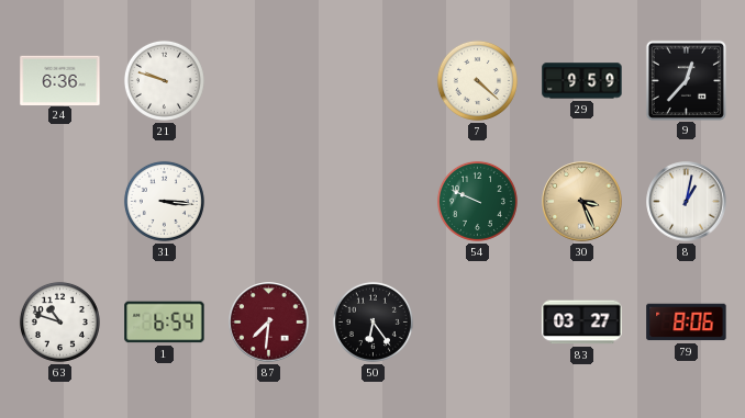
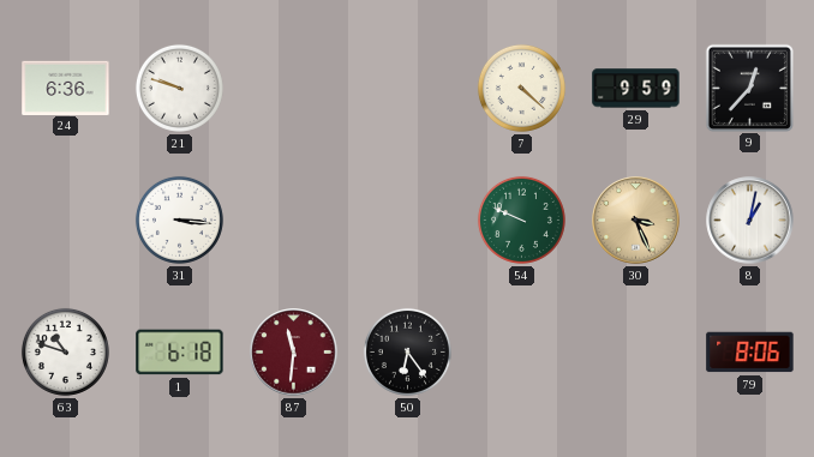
1: 6:54 -> 6:18 (180, 353)
87: 7:31 -> 11:31 (294, 353)
83: 03:27 -> none (582, 323)
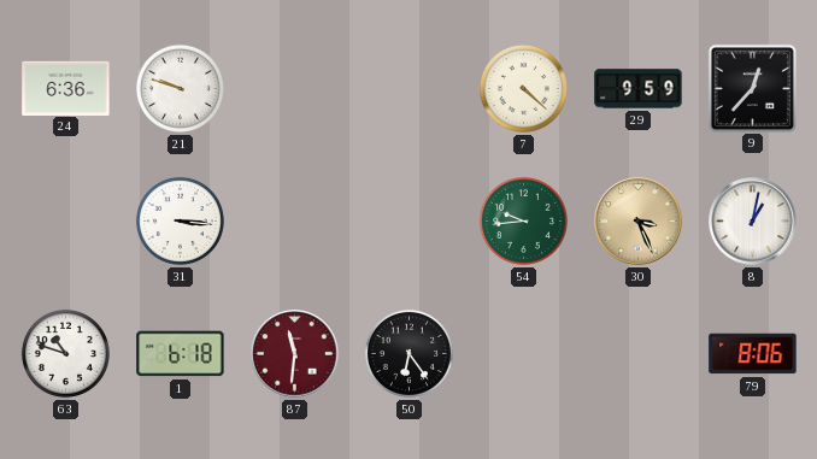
54: 9:49 -> 9:44 (523, 220)
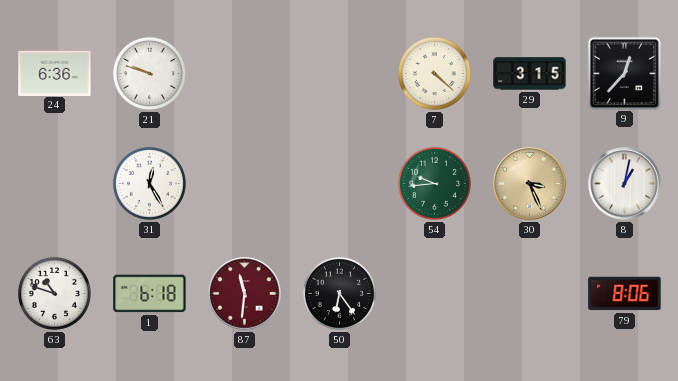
29: 9:59 -> 3:15 (530, 74)
31: 3:16 -> 12:25 (149, 183)
